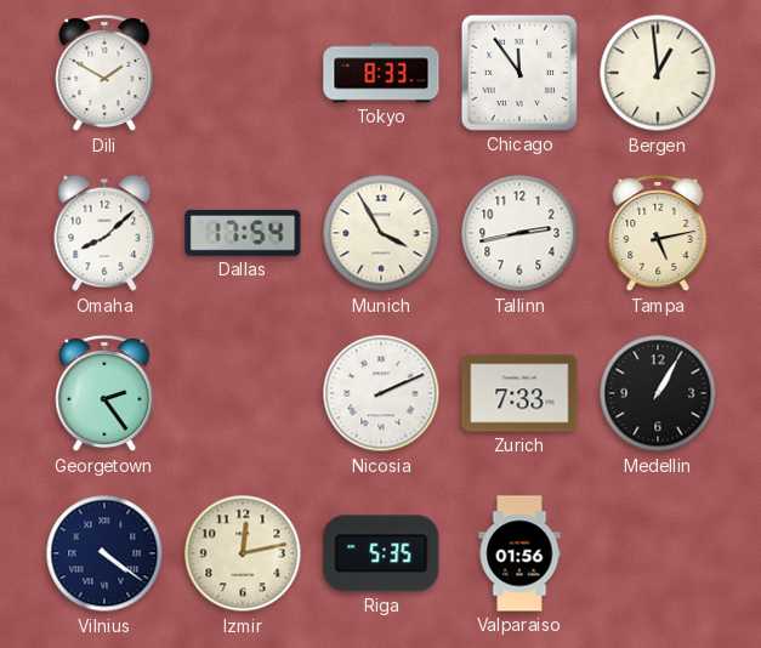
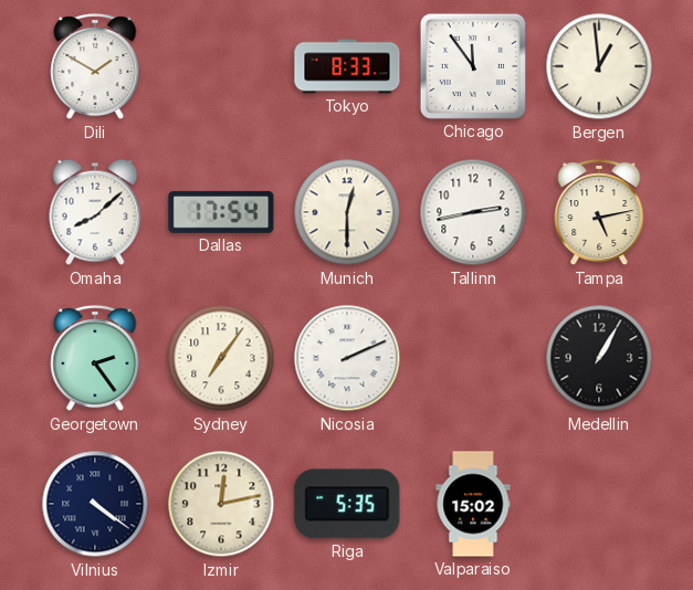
Munich: 3:55 -> 12:30 (347, 212)
Sydney: none -> 7:06 (221, 358)
Zurich: 7:33 -> none (519, 393)
Valparaiso: 01:56 -> 15:02 (473, 504)
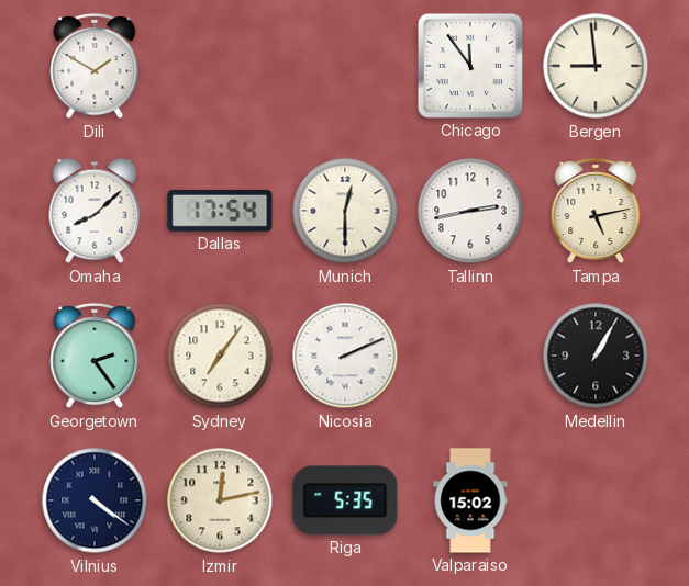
Tokyo: 8:33 -> none (347, 66)
Bergen: 12:59 -> 8:59 (596, 66)
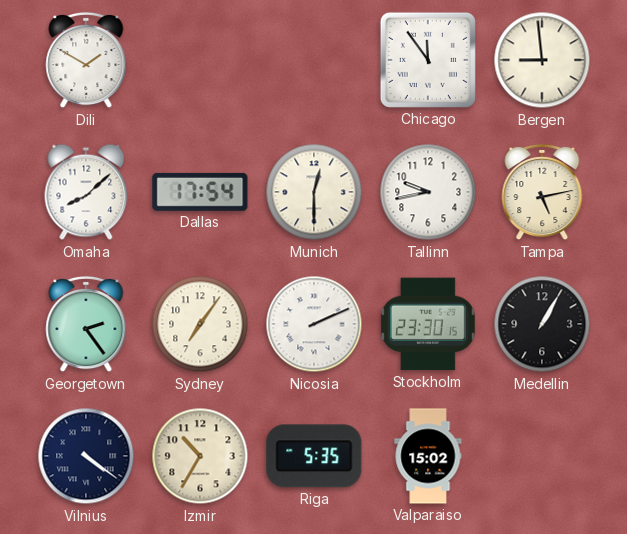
Tallinn: 2:43 -> 9:43 (428, 192)
Stockholm: none -> 23:30 (428, 324)
Izmir: 12:13 -> 10:35 (200, 456)
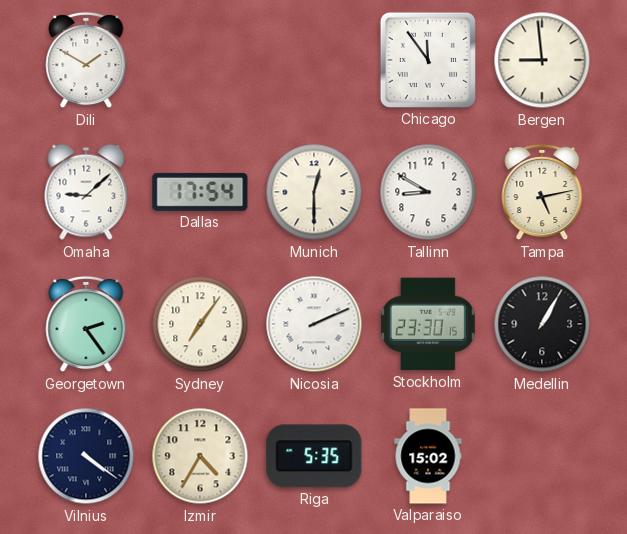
Omaha: 8:08 -> 9:08 (86, 192)
Tallinn: 9:43 -> 8:50 (428, 192)
Izmir: 10:35 -> 4:35 (200, 456)
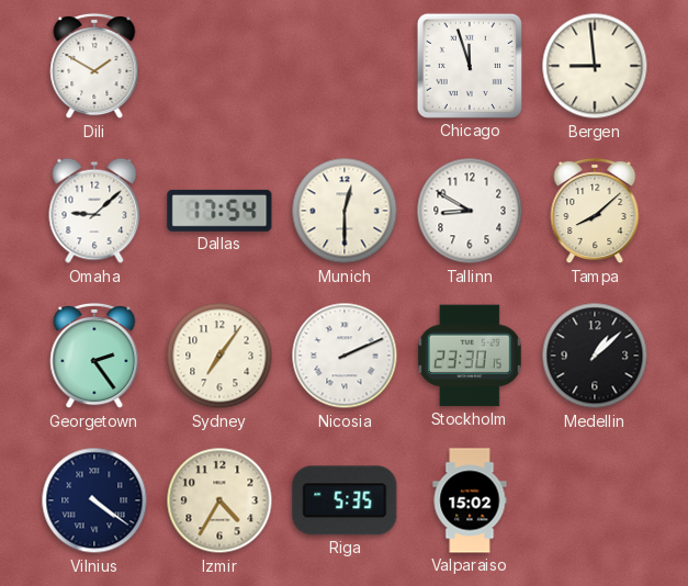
Chicago: 11:54 -> 11:57 (470, 66)
Tampa: 5:13 -> 8:08 (595, 211)
Medellin: 1:05 -> 1:08 (595, 356)
